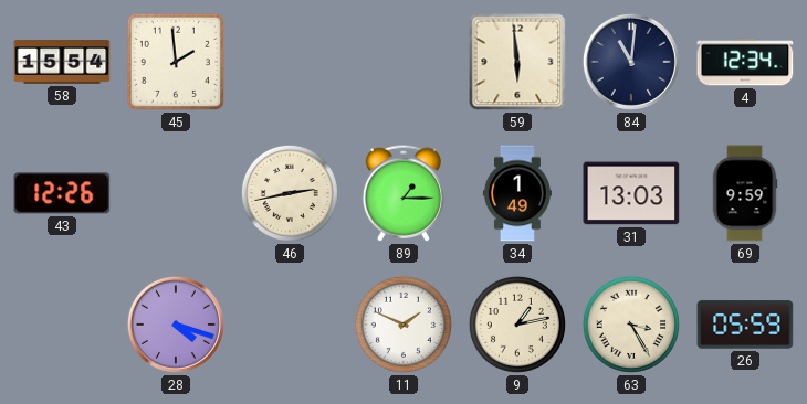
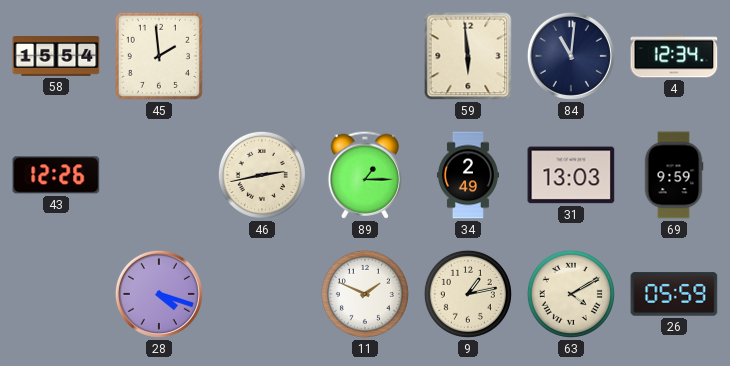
34: 1:49 -> 2:49 (468, 175)
63: 3:25 -> 4:10 (571, 294)
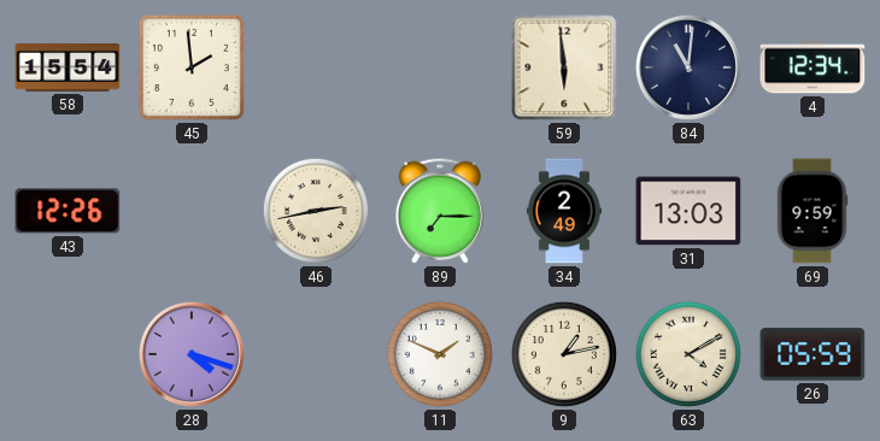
89: 1:15 -> 7:15 (439, 211)
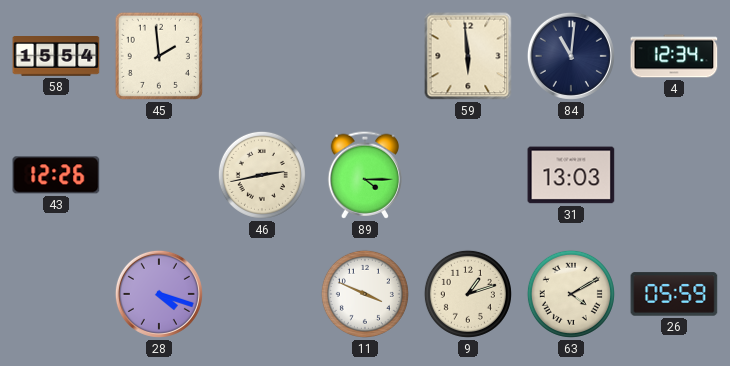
89: 7:15 -> 4:15 (364, 175)
34: 2:49 -> none (564, 211)
69: 9:59 -> none (812, 211)
11: 1:49 -> 3:49 (365, 294)
9: 1:13 -> 1:12 (468, 294)
